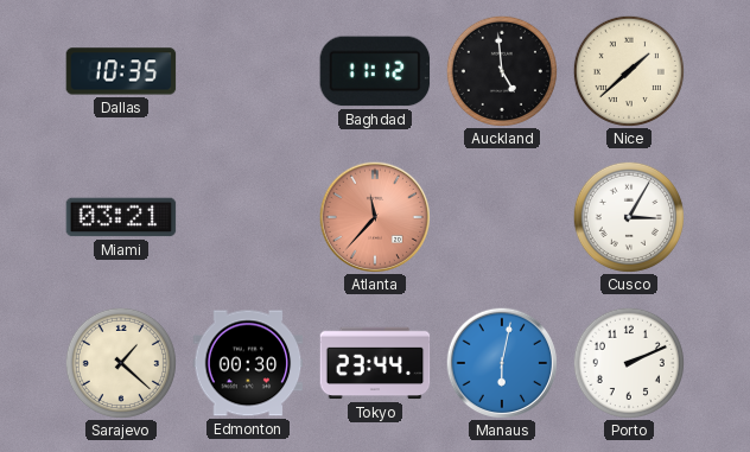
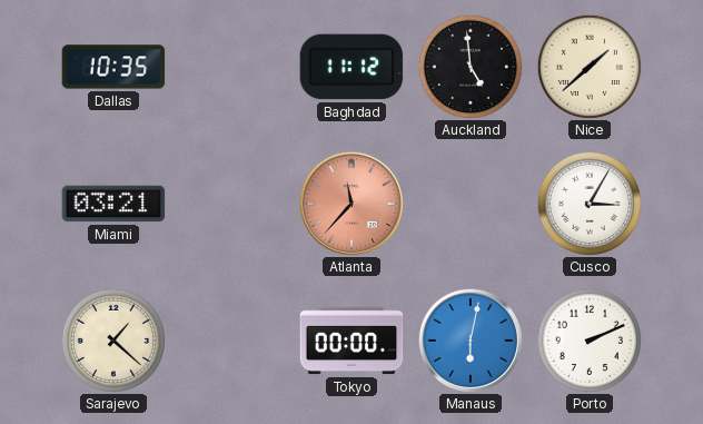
Edmonton: 00:30 -> none (248, 363)
Tokyo: 23:44 -> 00:00 (351, 341)
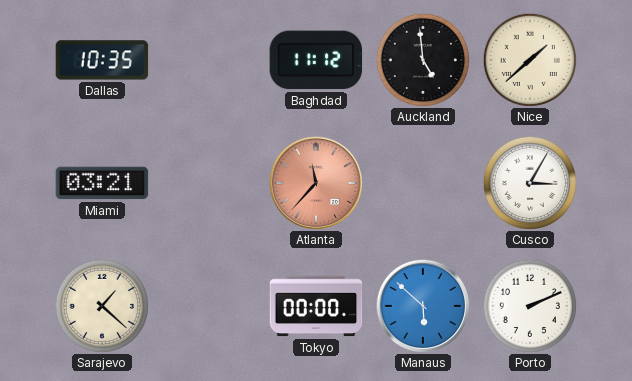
Manaus: 6:02 -> 5:52 (422, 305)
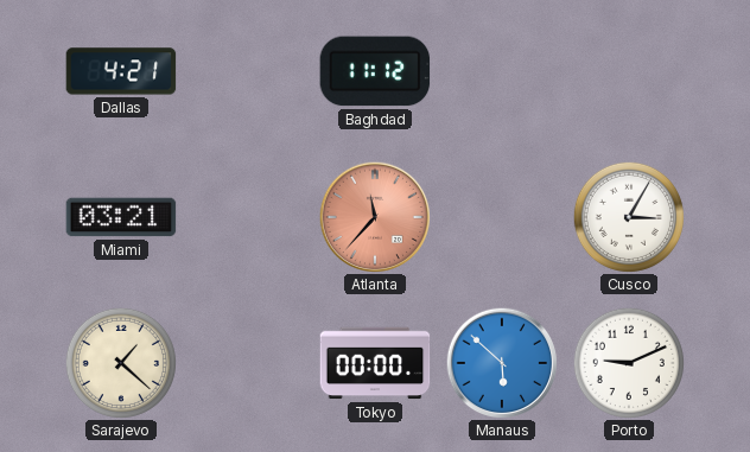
Dallas: 10:35 -> 4:21 (121, 71)
Auckland: 4:59 -> none (423, 60)
Nice: 1:38 -> none (530, 60)
Porto: 2:11 -> 9:11 (629, 363)
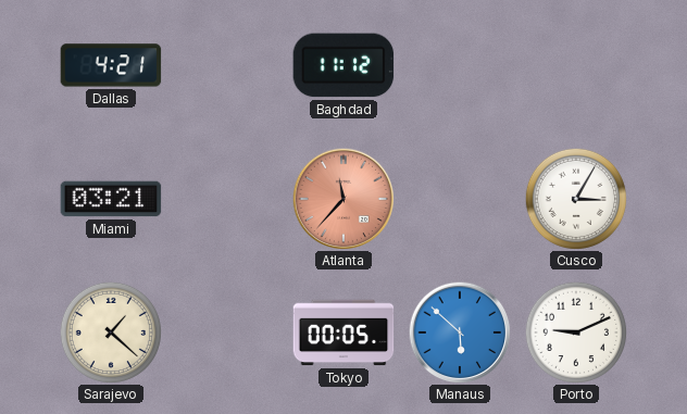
Tokyo: 00:00 -> 00:05 (343, 333)
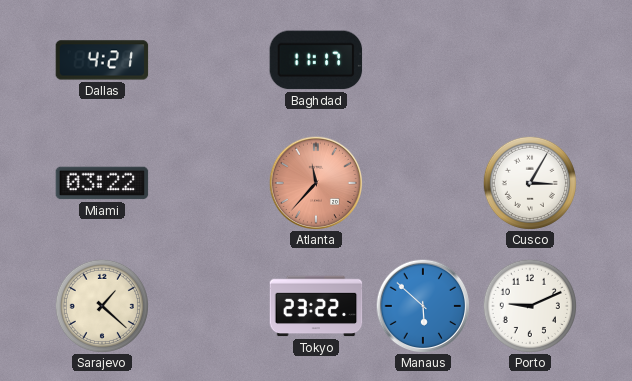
Baghdad: 11:12 -> 11:17 (316, 60)
Miami: 03:21 -> 03:22 (102, 183)
Tokyo: 00:05 -> 23:22 (316, 306)
